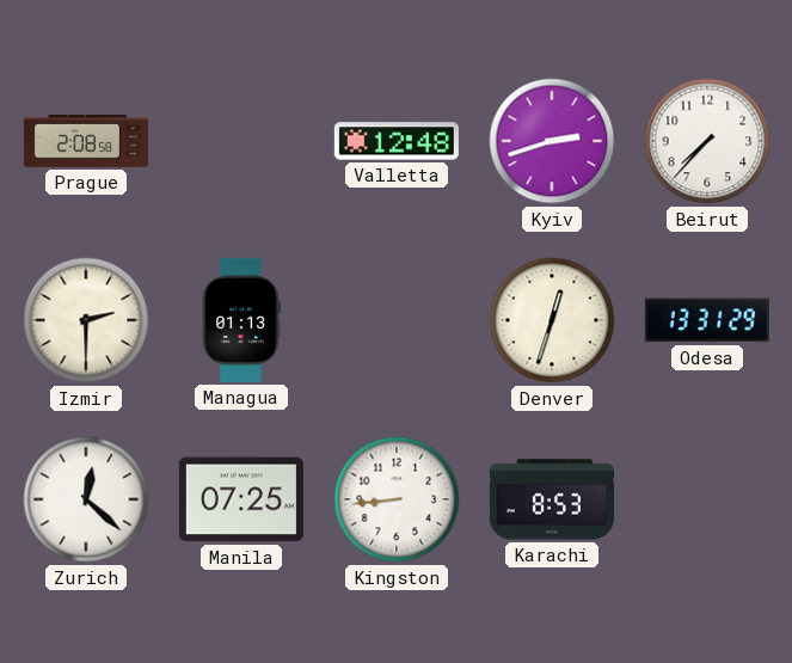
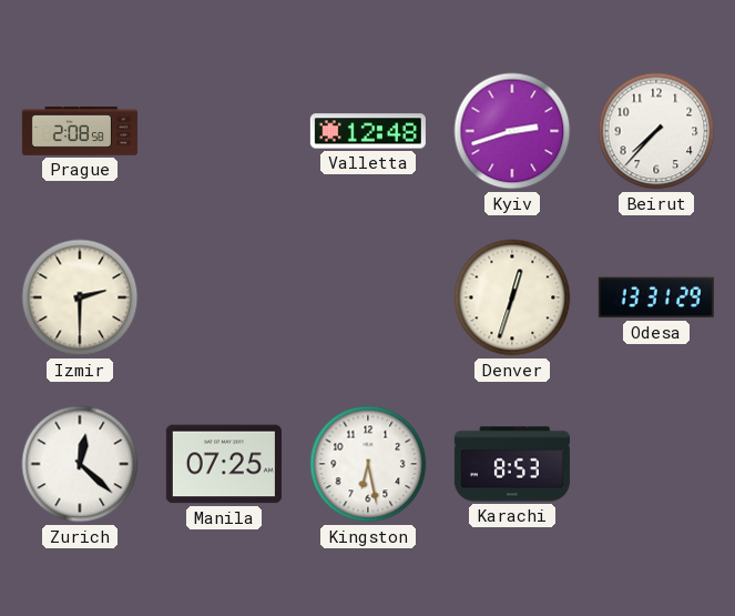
Managua: 01:13 -> none (241, 320)
Kingston: 8:44 -> 6:28 (368, 464)
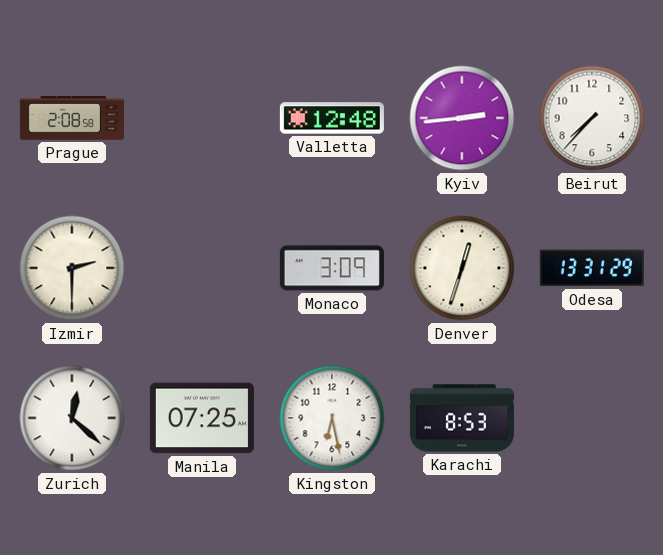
Kyiv: 2:42 -> 2:44 (462, 118)
Monaco: none -> 3:09 (332, 268)
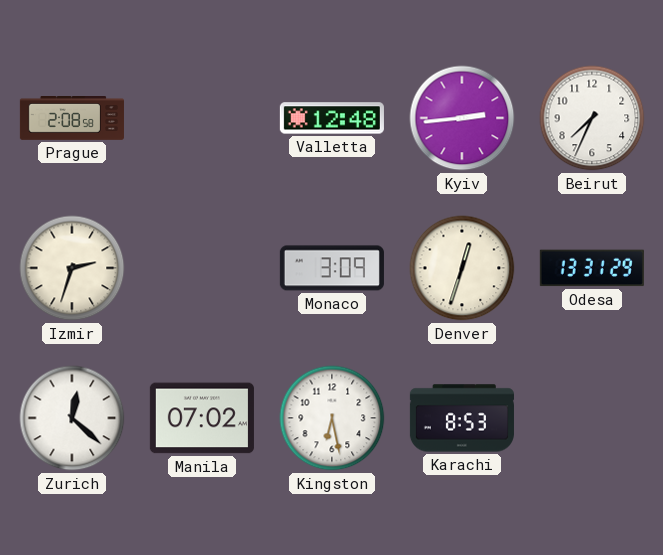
Beirut: 7:37 -> 7:34 (592, 118)
Izmir: 2:30 -> 2:33 (72, 268)
Manila: 07:25 -> 07:02 (202, 418)
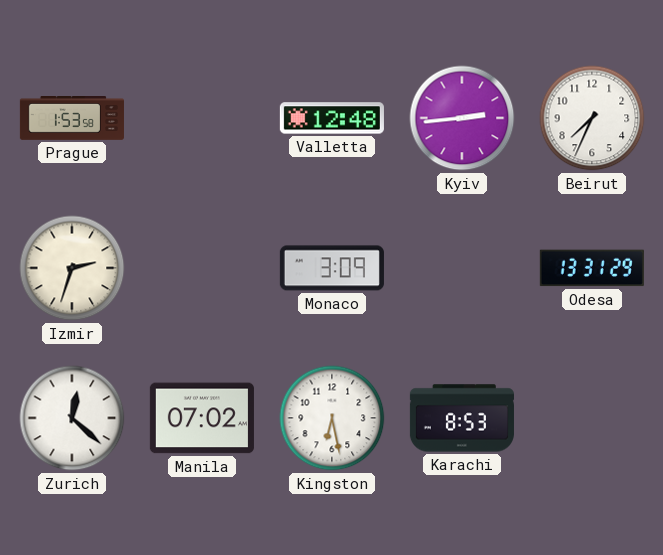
Prague: 2:08 -> 1:53 (72, 119)
Denver: 12:33 -> none (462, 268)
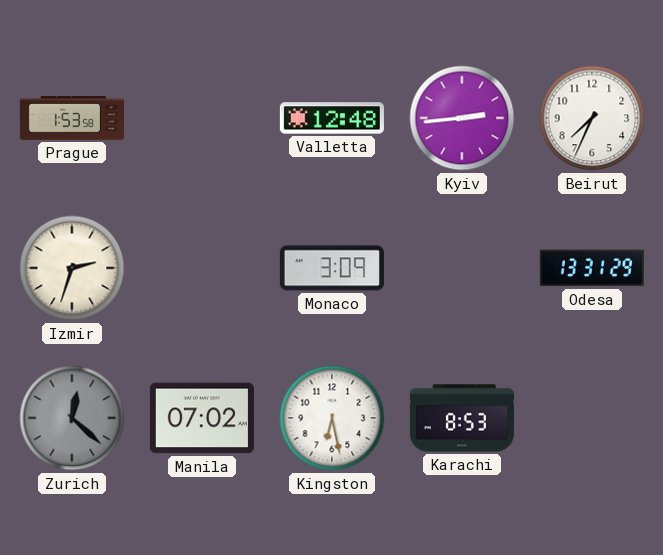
Zurich dial: white -> grey (72, 418)
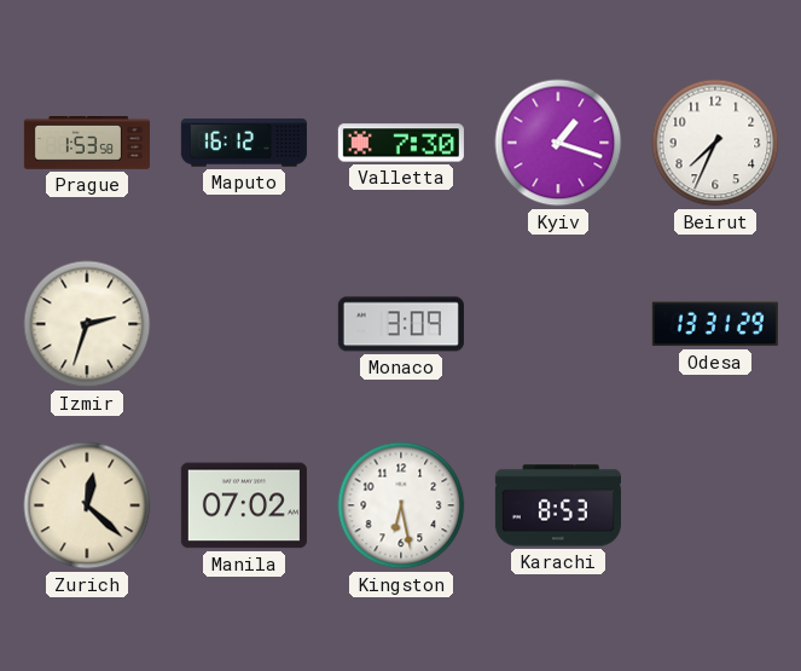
Maputo: none -> 16:12 (244, 143)
Valletta: 12:48 -> 7:30 (401, 143)
Kyiv: 2:44 -> 1:18 (558, 143)
Zurich dial: grey -> cream (87, 505)
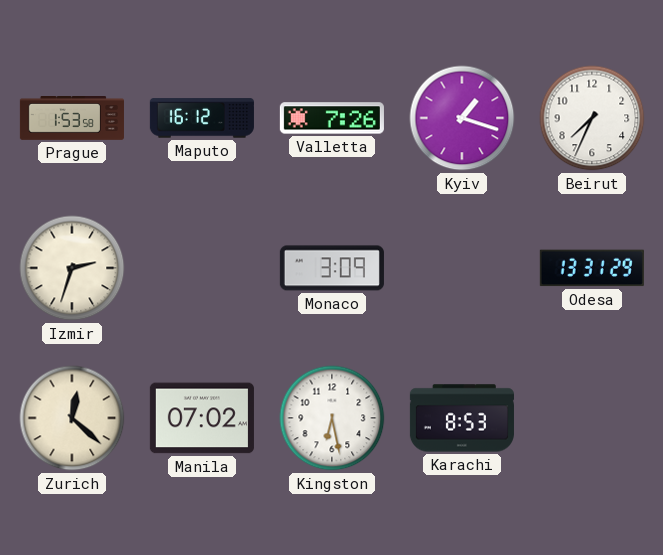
Valletta: 7:30 -> 7:26 (332, 118)
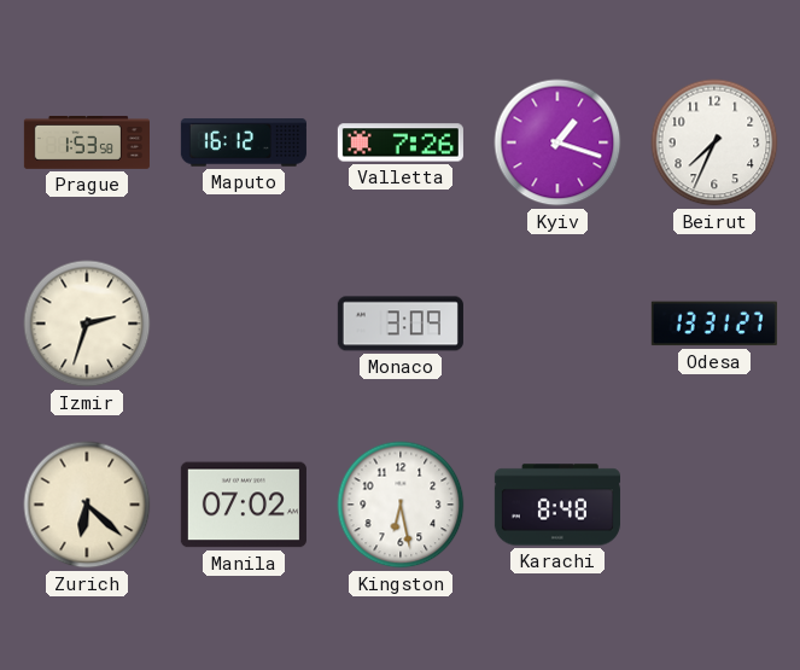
Odesa: 13:31:29 -> 13:31:27 (714, 324)
Zurich: 12:22 -> 6:22 (87, 505)
Karachi: 8:53 -> 8:48 (557, 505)
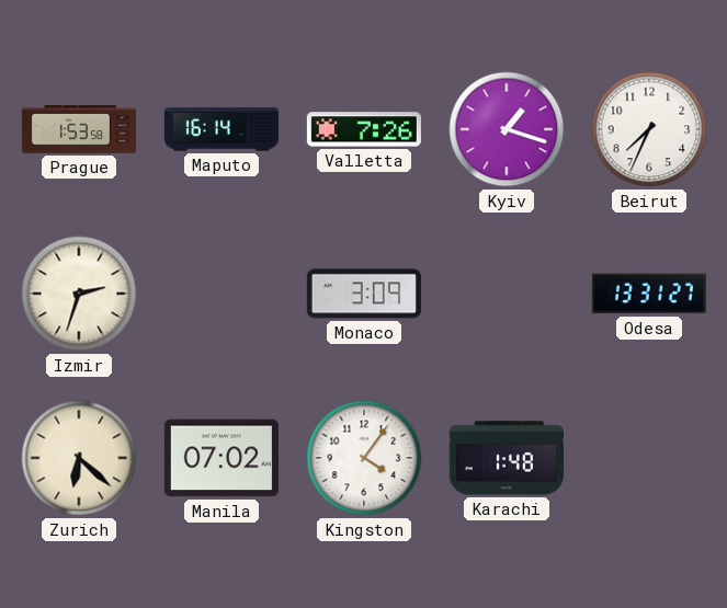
Maputo: 16:12 -> 16:14 (221, 129)
Kingston: 6:28 -> 4:06 (364, 458)
Karachi: 8:48 -> 1:48 (507, 458)
